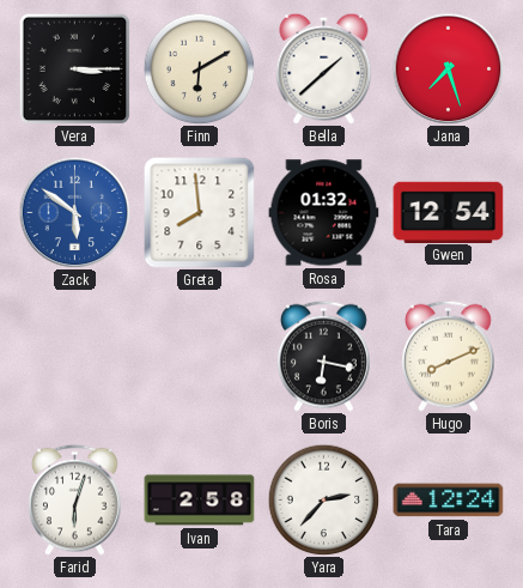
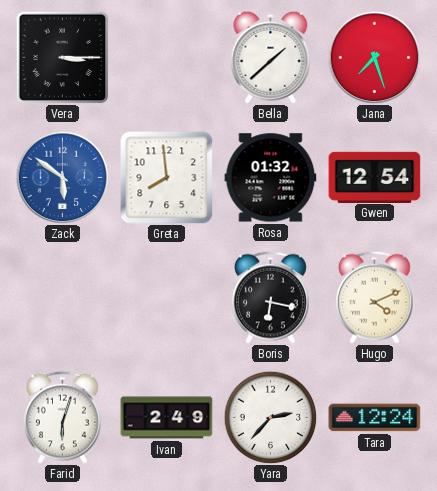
Finn: 6:10 -> none (199, 68)
Hugo: 8:11 -> 4:11 (375, 297)
Ivan: 2:58 -> 2:49 (167, 418)
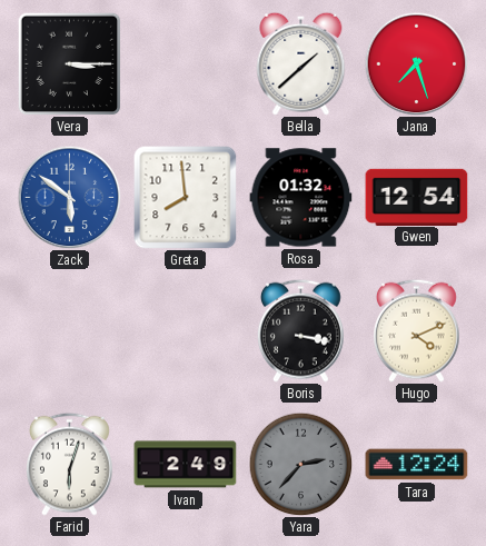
Boris: 6:17 -> 3:17 (301, 330)
Yara dial: white -> grey (300, 464)
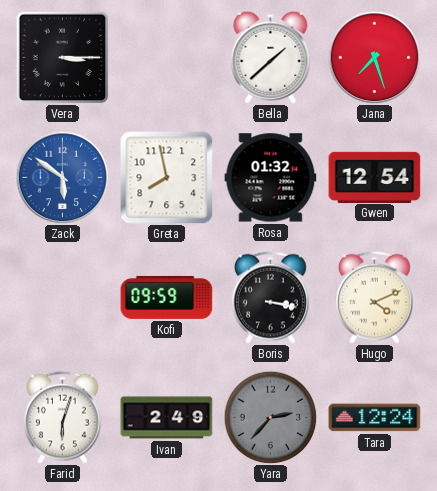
Greta: 7:59 -> 7:58 (167, 178)
Kofi: none -> 09:59 (167, 297)
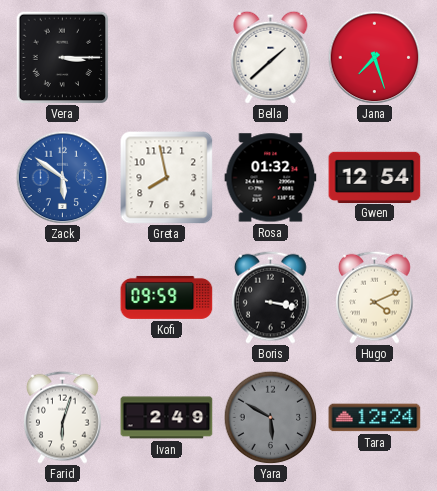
Yara: 2:37 -> 5:50 (270, 417)
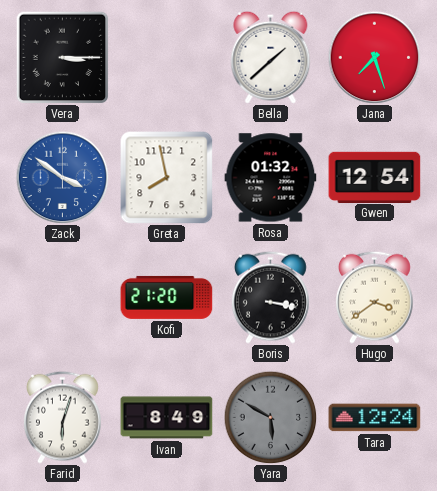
Zack: 5:51 -> 3:51 (62, 177)
Kofi: 09:59 -> 21:20 (167, 297)
Hugo: 4:11 -> 3:39 (375, 297)
Ivan: 2:49 -> 8:49 (167, 418)
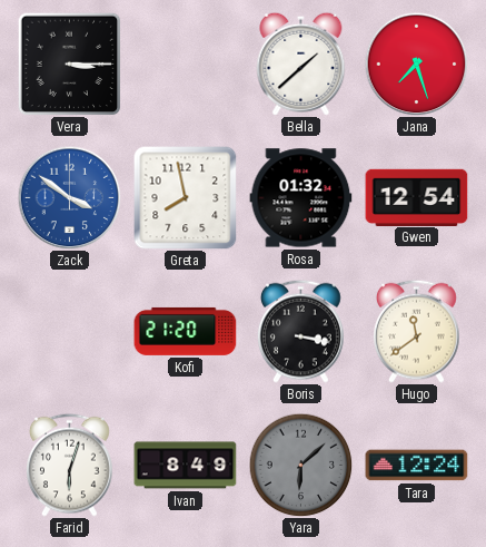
Hugo: 3:39 -> 11:39 (417, 331)
Yara: 5:50 -> 6:08 (300, 465)
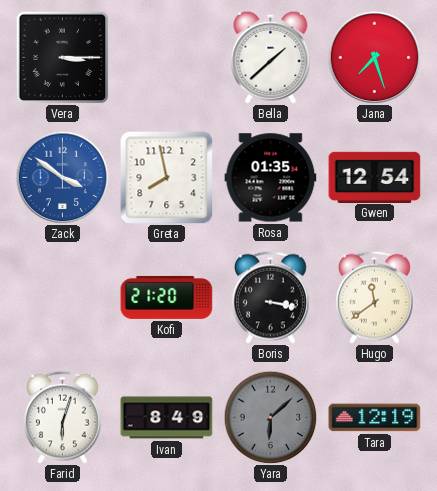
Rosa: 01:32 -> 01:35 (271, 178)
Tara: 12:24 -> 12:19 (375, 418)
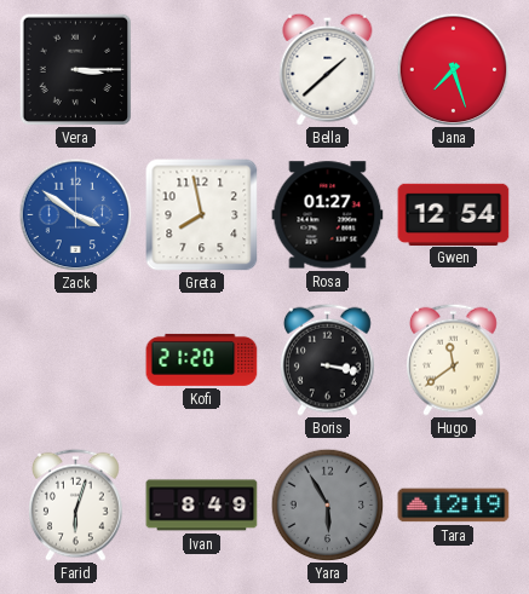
Rosa: 01:35 -> 01:27 (328, 215)
Yara: 6:08 -> 5:55 (327, 504)
